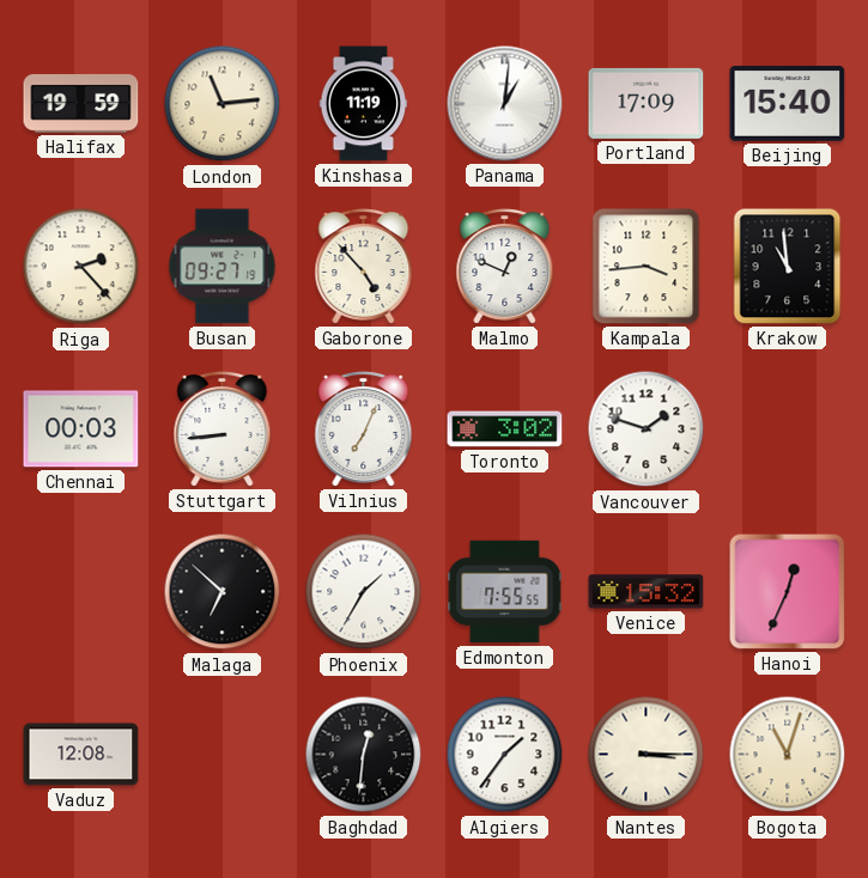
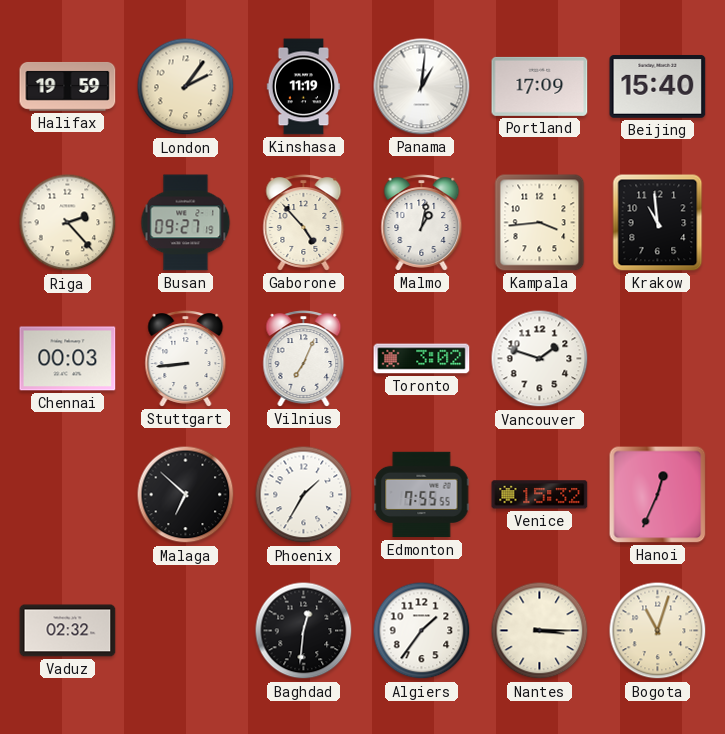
London: 11:14 -> 2:06 (186, 87)
Malmo: 12:49 -> 1:02 (422, 223)
Vaduz: 12:08 -> 02:32 (68, 631)
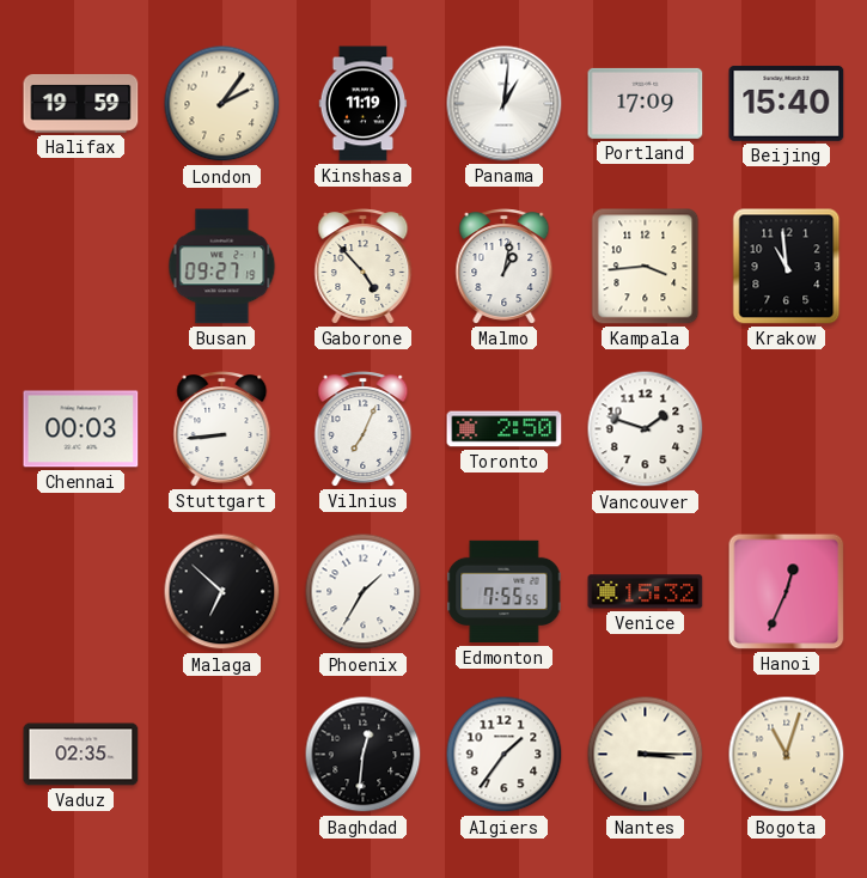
Riga: 2:23 -> none (68, 223)
Toronto: 3:02 -> 2:50 (505, 429)
Vaduz: 02:32 -> 02:35 (81, 755)
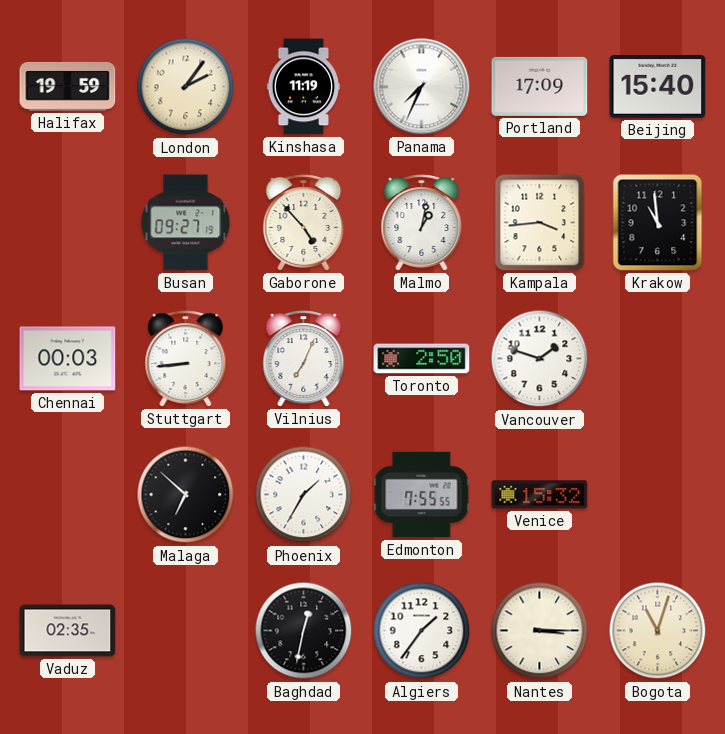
Panama: 1:01 -> 7:34 (422, 87)
Hanoi: 12:34 -> none (787, 592)
Baghdad: 12:31 -> 12:32 (304, 631)
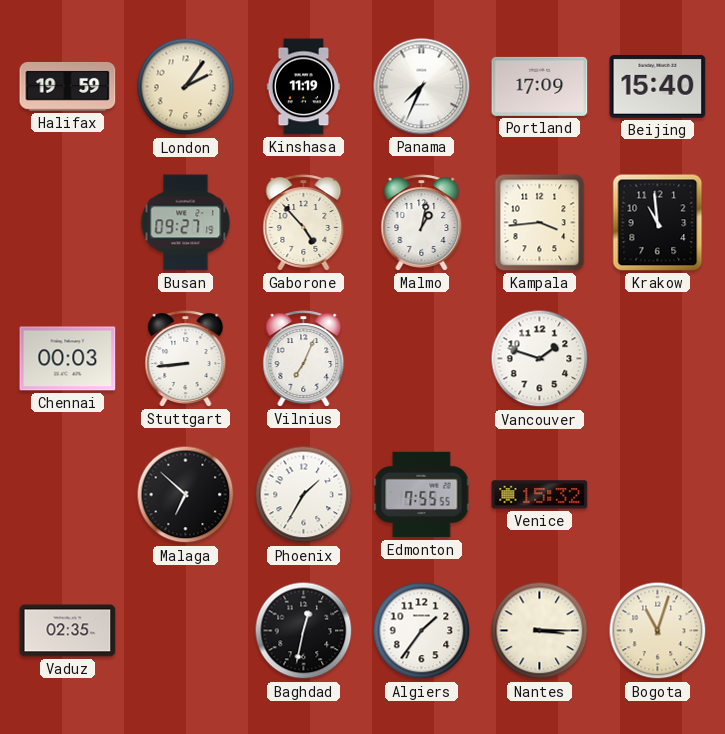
Toronto: 2:50 -> none (422, 359)
